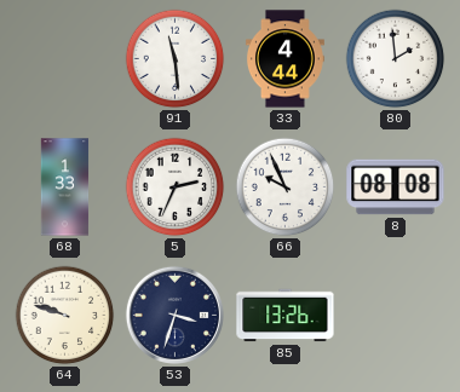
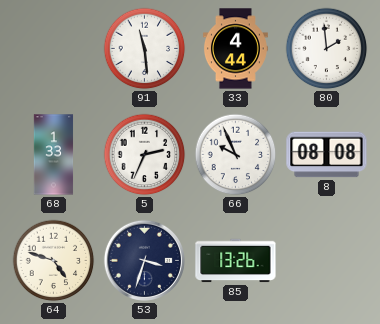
64: 9:48 -> 4:48 (54, 261)
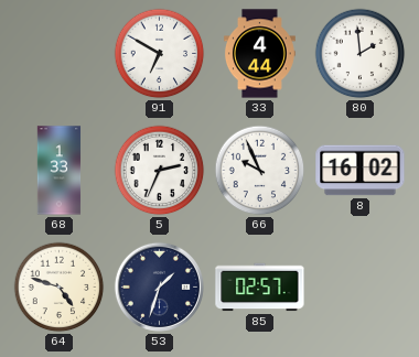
91: 11:29 -> 6:50 (160, 54)
8: 08:08 -> 16:02 (361, 171)
53: 3:33 -> 1:33 (159, 286)
85: 13:26 -> 02:57 (260, 288)
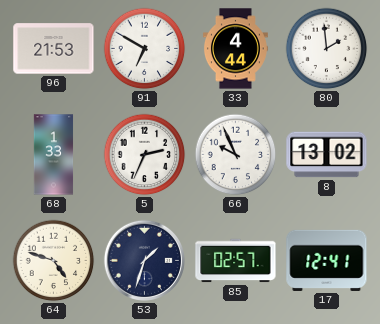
96: none -> 21:53 (54, 49)
8: 16:02 -> 13:02 (327, 155)
17: none -> 12:41 (327, 260)
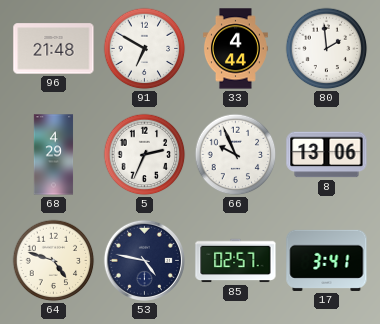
96: 21:53 -> 21:48 (54, 49)
68: 1:33 -> 4:29 (54, 155)
8: 13:02 -> 13:06 (327, 155)
53: 1:33 -> 4:47 (144, 260)
17: 12:41 -> 3:41 (327, 260)
